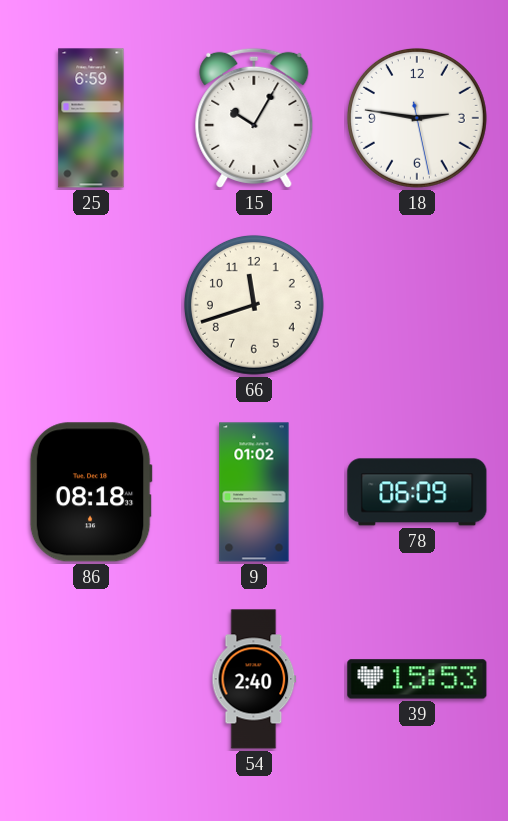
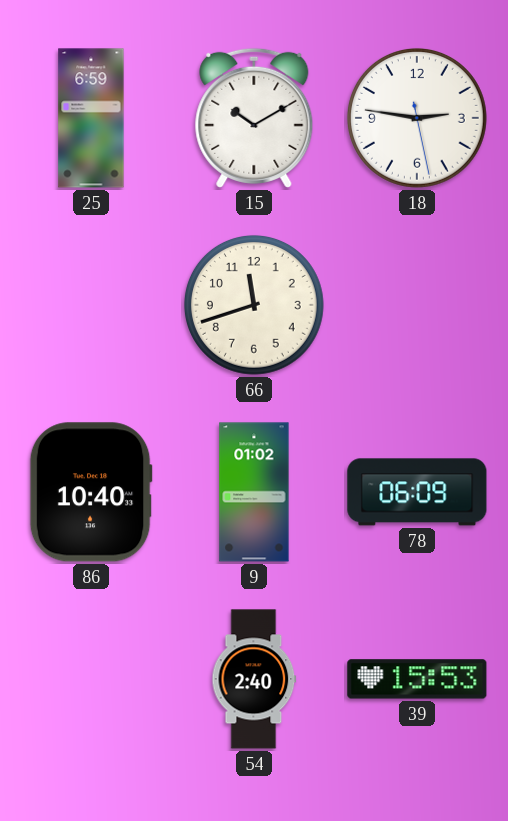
15: 10:05 -> 10:10 (254, 118)
86: 08:18 -> 10:40 (91, 492)
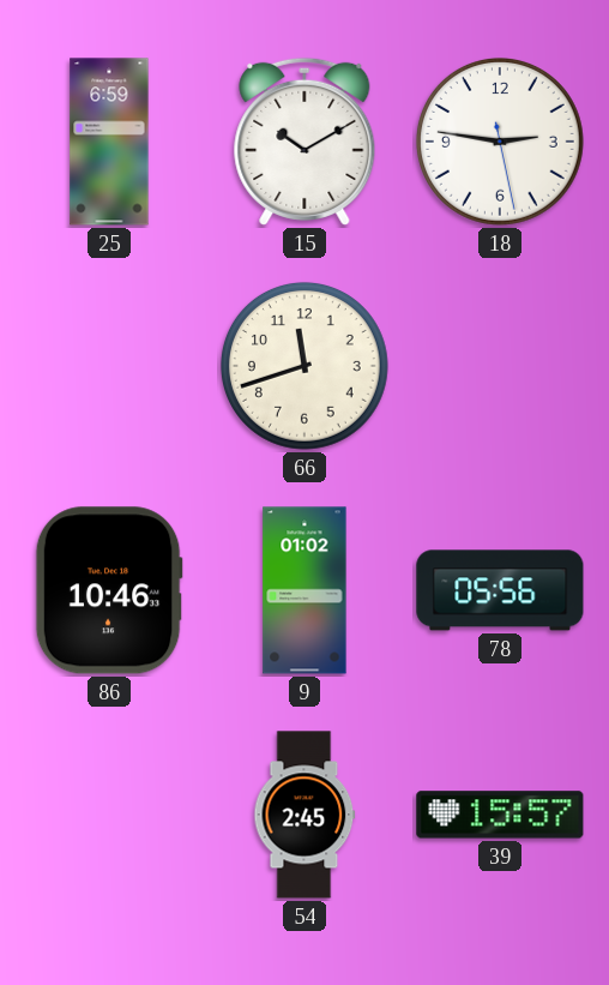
86: 10:40 -> 10:46 (109, 590)
78: 06:09 -> 05:56 (500, 590)
54: 2:40 -> 2:45 (304, 815)
39: 15:53 -> 15:57 (500, 815)
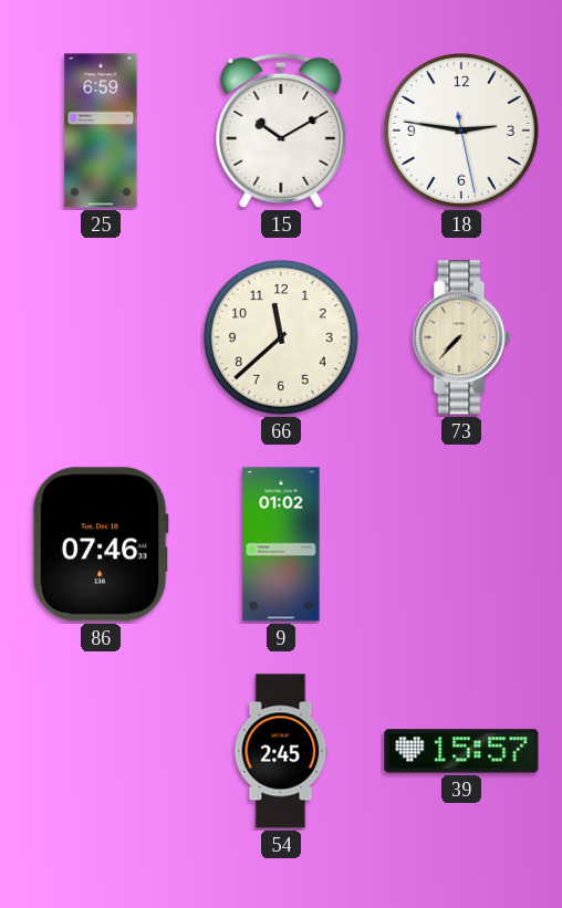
66: 11:42 -> 11:38 (281, 337)
73: none -> 7:37 (461, 337)
86: 10:46 -> 07:46 (101, 544)
78: 05:56 -> none (500, 590)
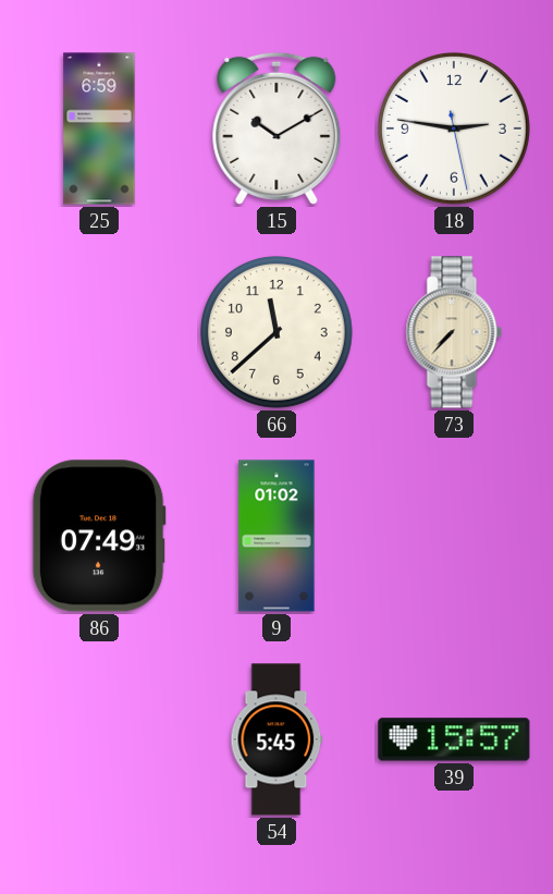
86: 07:46 -> 07:49 (99, 536)
54: 2:45 -> 5:45 (276, 739)
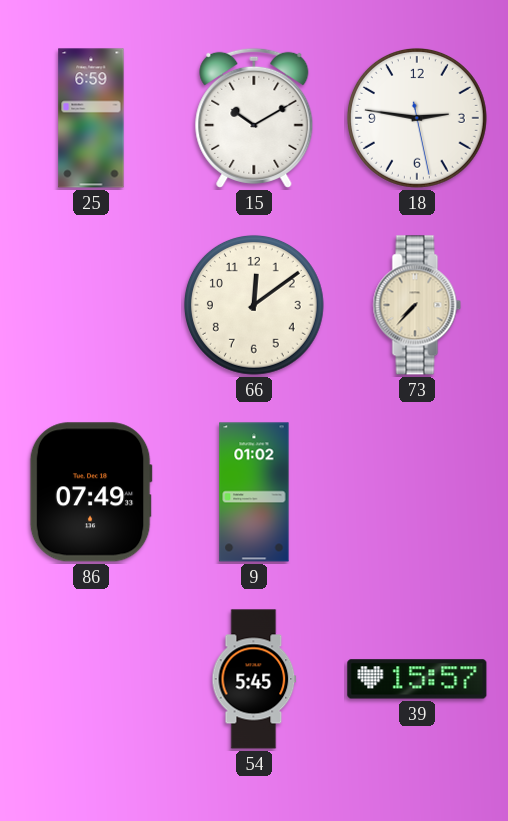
66: 11:38 -> 12:09 (254, 305)
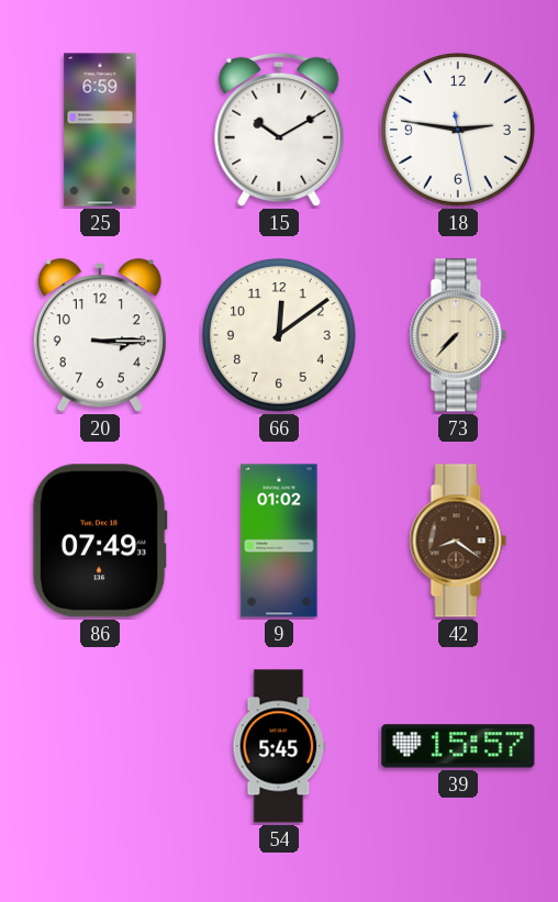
20: none -> 3:15 (100, 336)
42: none -> 8:21 (458, 541)
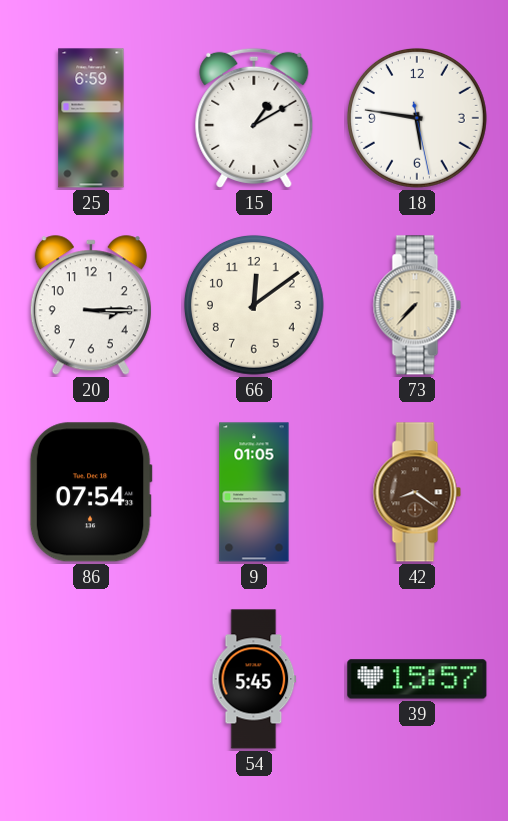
15: 10:10 -> 1:10 (254, 118)
18: 2:46 -> 5:46 (417, 118)
86: 07:49 -> 07:54 (91, 492)
9: 01:02 -> 01:05 (254, 492)
